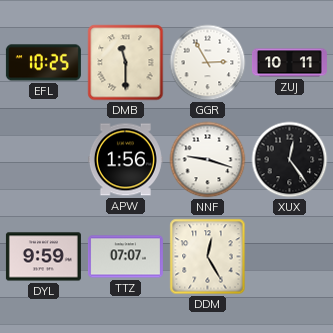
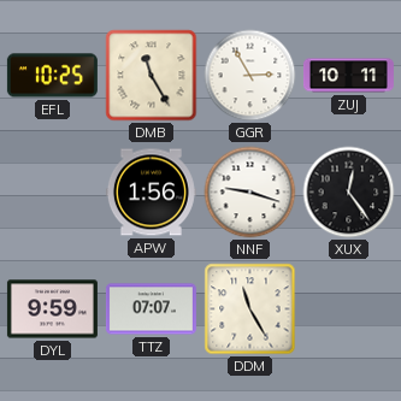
DMB: 11:30 -> 11:25 (152, 76)
DDM: 12:25 -> 11:25 (250, 309)
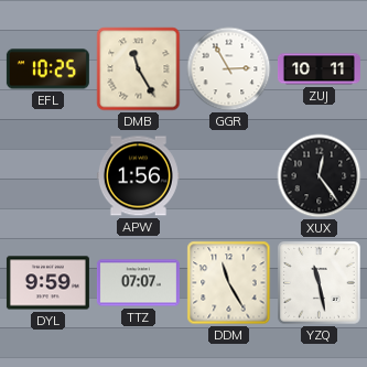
NNF: 9:18 -> none (250, 193)
YZQ: none -> 11:28 (320, 283)
